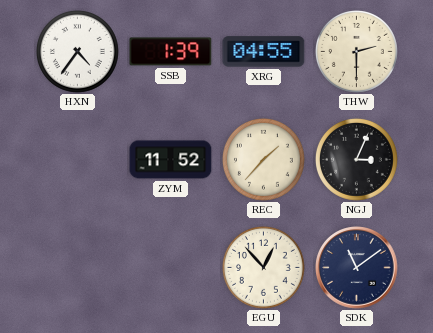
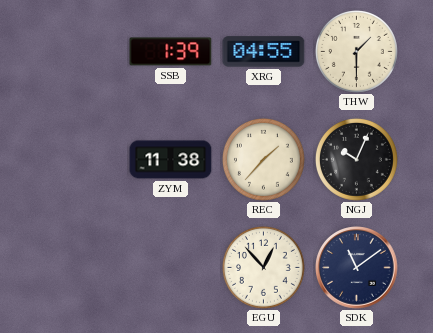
HXN: 4:36 -> none (77, 51)
THW: 2:30 -> 1:30 (356, 51)
ZYM: 11:52 -> 11:38 (171, 160)
NGJ: 3:04 -> 10:04 (356, 159)
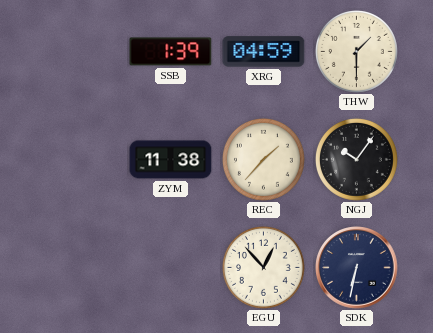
XRG: 04:55 -> 04:59 (264, 52)
NGJ: 10:04 -> 10:06 (356, 159)
SDK: 11:09 -> 6:32 (357, 268)
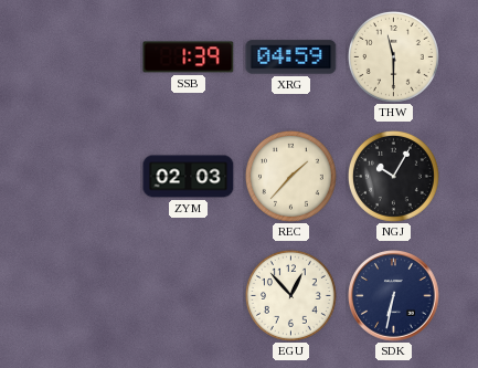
THW: 1:30 -> 11:30 (393, 56)
ZYM: 11:38 -> 02:03 (189, 177)
NGJ: 10:06 -> 10:05 (393, 176)
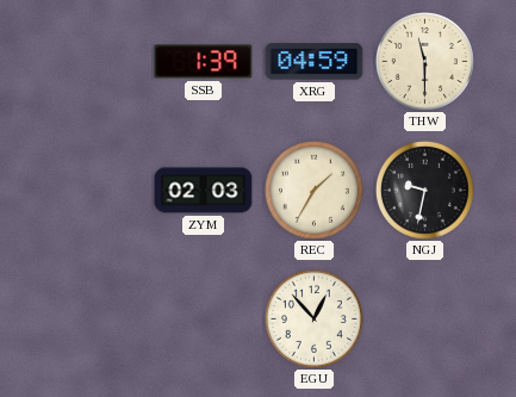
REC: 1:37 -> 1:35 (313, 190)
NGJ: 10:05 -> 9:32 (424, 190)
SDK: 6:32 -> none (394, 296)
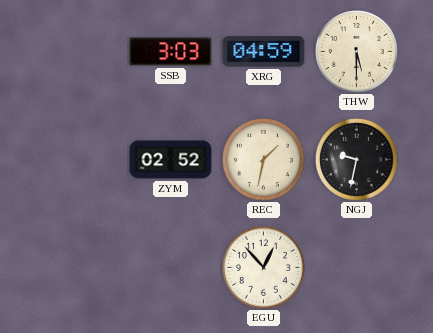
SSB: 1:39 -> 3:03 (171, 52)
THW: 11:30 -> 5:30 (356, 51)
ZYM: 02:03 -> 02:52 (171, 160)
REC: 1:35 -> 1:32 (263, 159)
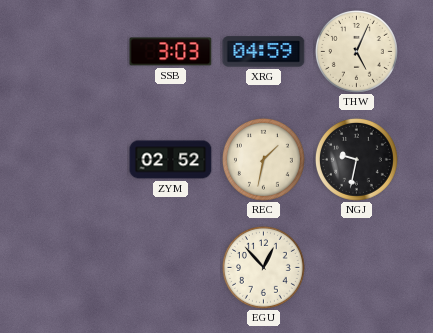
THW: 5:30 -> 5:04 (356, 51)
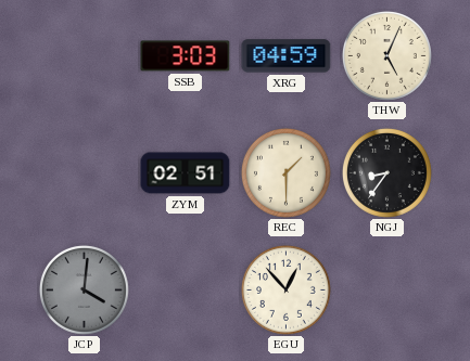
ZYM: 02:52 -> 02:51 (186, 173)
REC: 1:32 -> 1:30 (285, 172)
NGJ: 9:32 -> 8:36 (386, 172)
JCP: none -> 4:01 (84, 289)
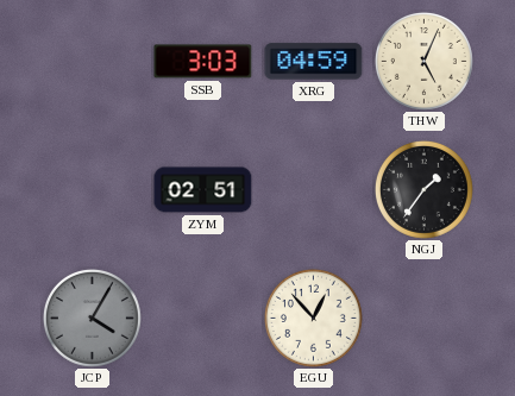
REC: 1:30 -> none (285, 172)
NGJ: 8:36 -> 1:36 (423, 189)
JCP: 4:01 -> 4:05 (92, 318)
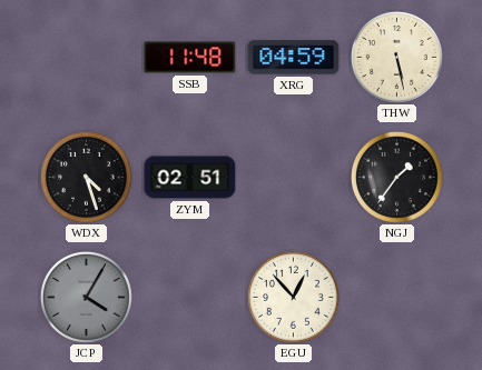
SSB: 3:03 -> 11:48 (190, 58)
THW: 5:04 -> 5:28 (396, 57)
WDX: none -> 4:27 (86, 177)
